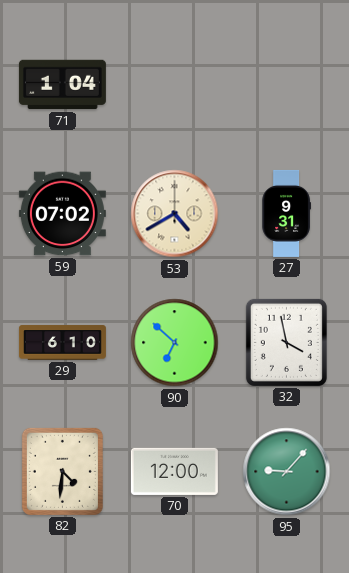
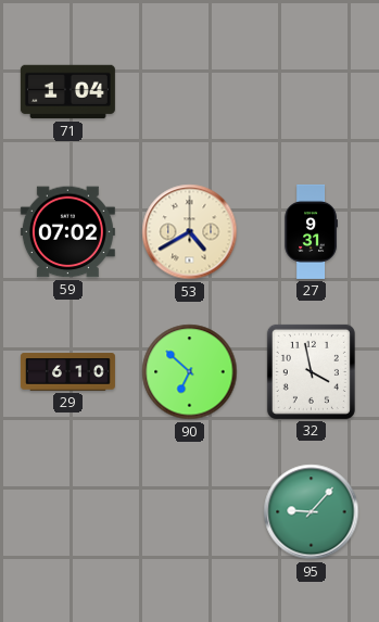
82: 4:31 -> none (62, 471)
70: 12:00 -> none (174, 471)
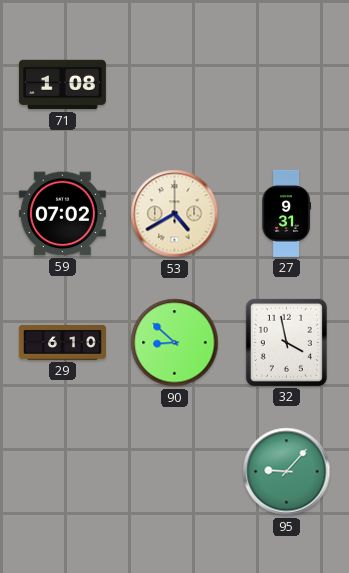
71: 1:04 -> 1:08 (62, 85)
90: 6:52 -> 8:52 (175, 343)
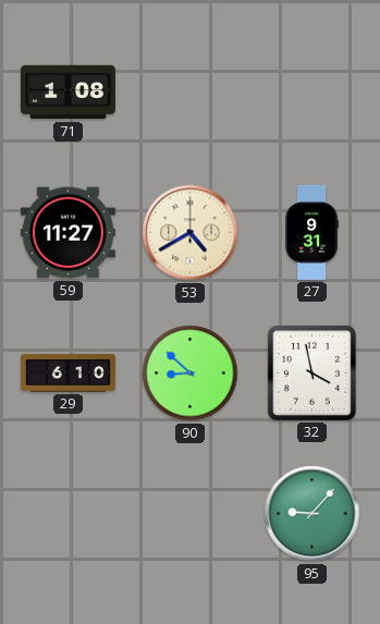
59: 07:02 -> 11:27 (68, 233)
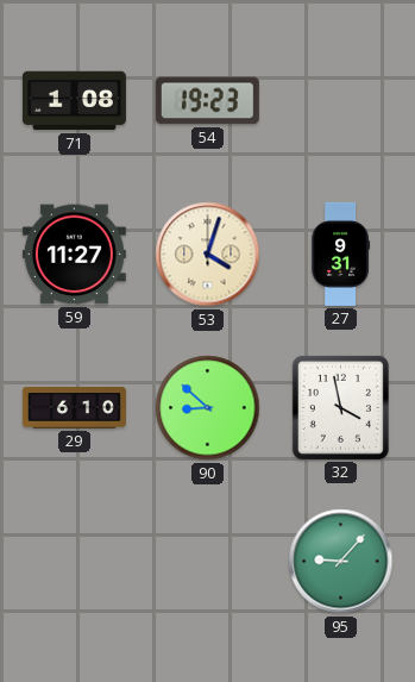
54: none -> 19:23 (207, 101)
53: 4:40 -> 4:03 (208, 255)
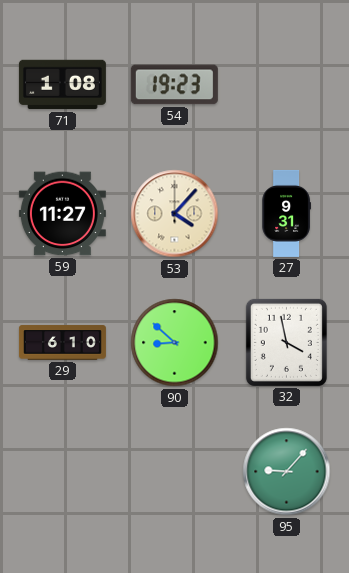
53: 4:03 -> 4:07 (175, 214)
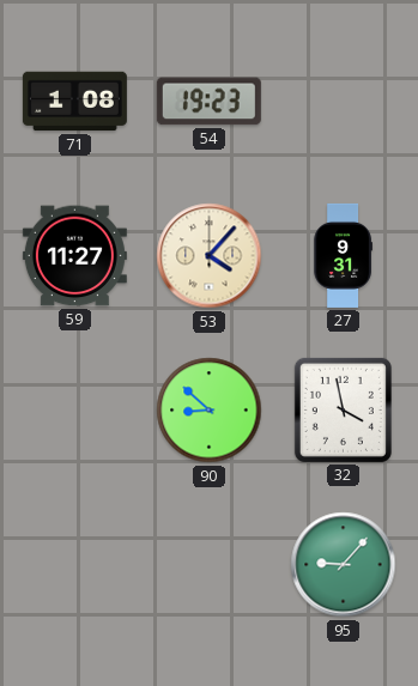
29: 6:10 -> none (62, 343)
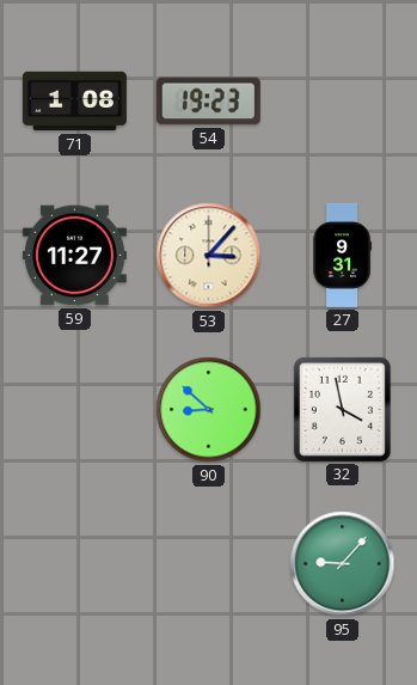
53: 4:07 -> 3:07 (209, 256)
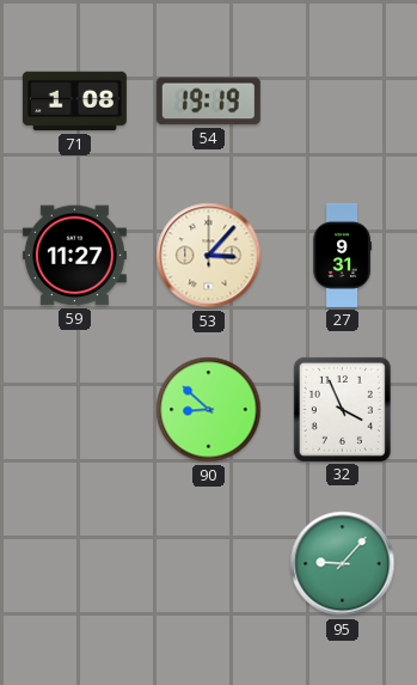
54: 19:23 -> 19:19 (208, 102)
32: 3:58 -> 3:56 (342, 409)
